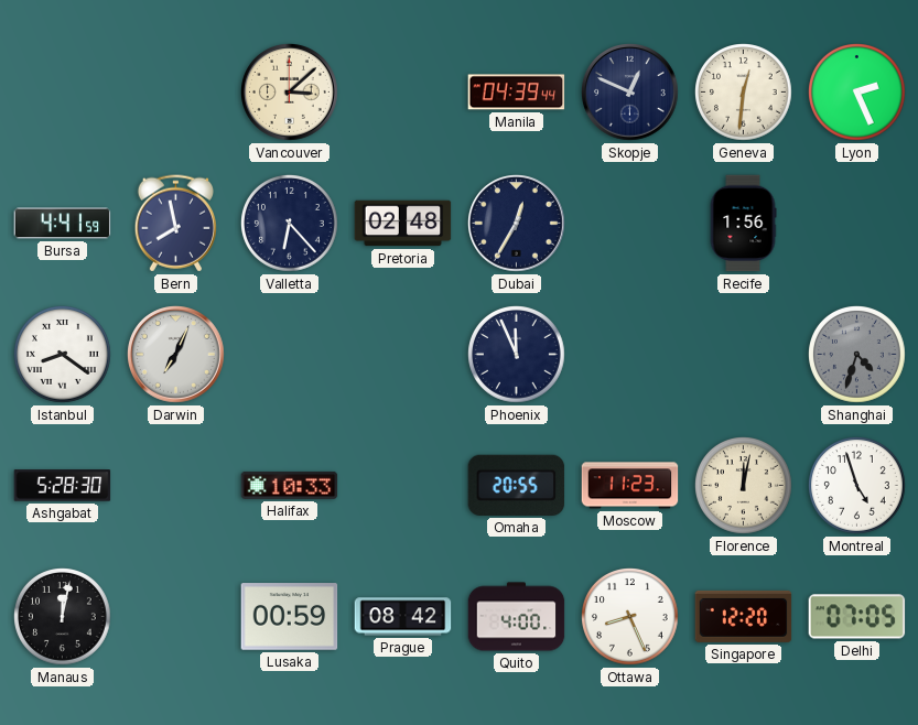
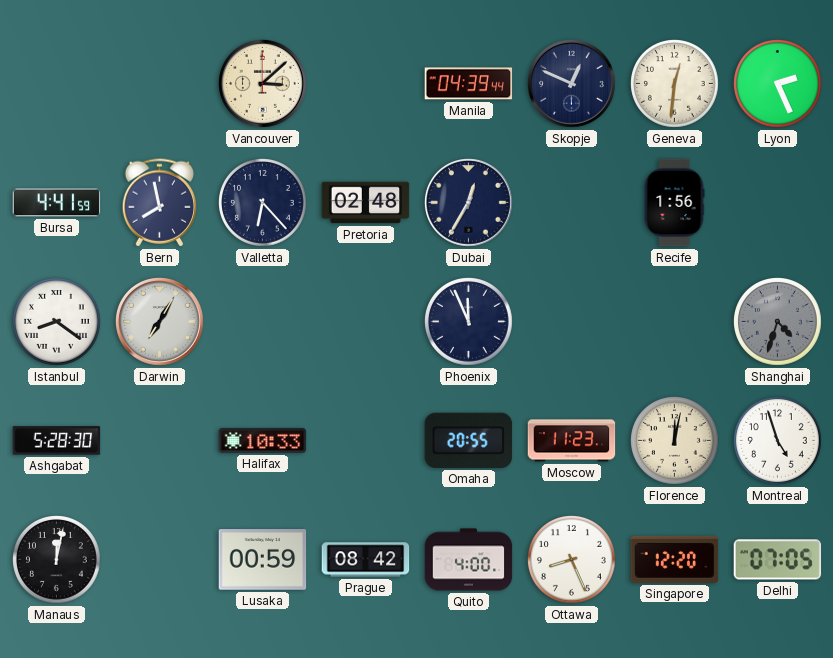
Darwin: 7:04 -> 7:05 (160, 322)
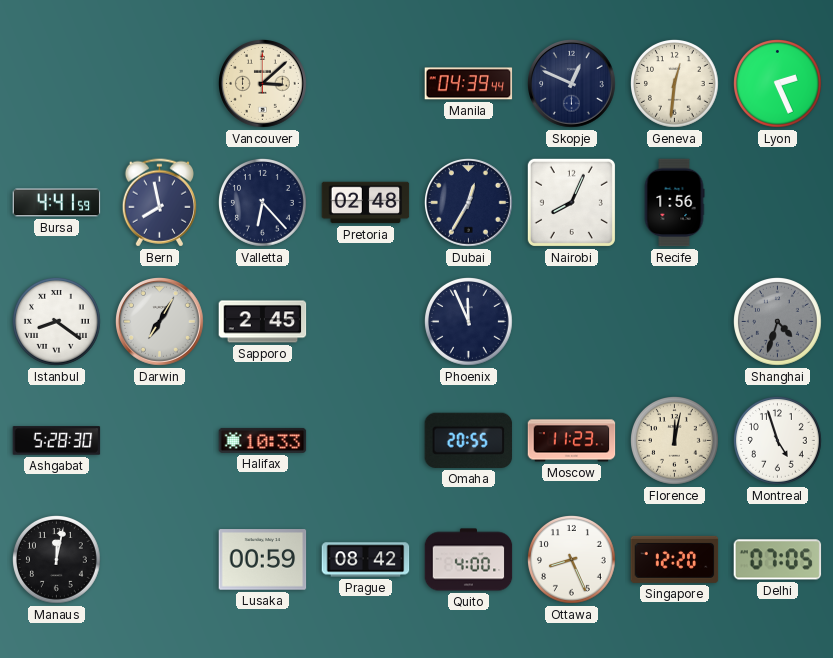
Nairobi: none -> 8:04 (571, 202)
Sapporo: none -> 2:45 (263, 322)
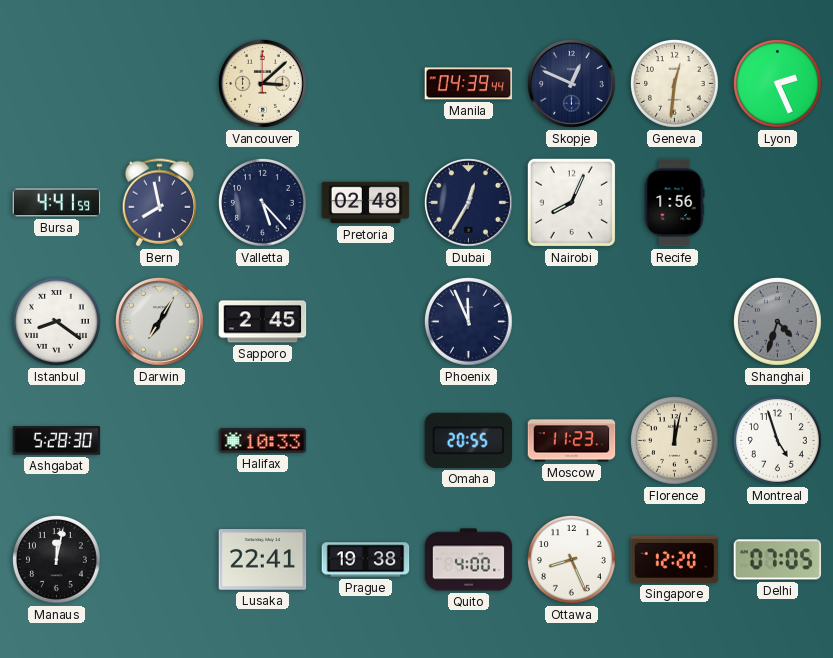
Valletta: 6:23 -> 5:23 (263, 203)
Lusaka: 00:59 -> 22:41 (263, 560)
Prague: 08:42 -> 19:38 (366, 560)
